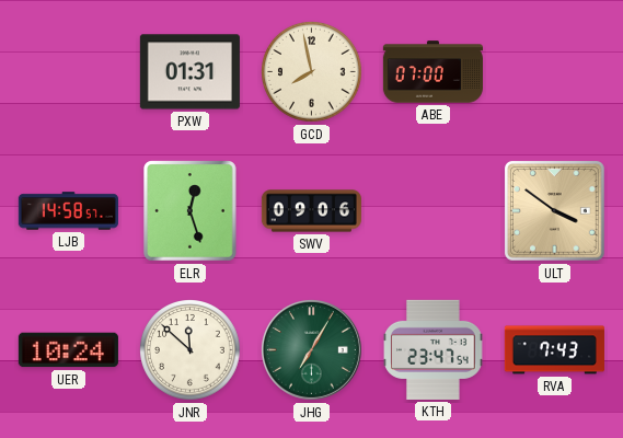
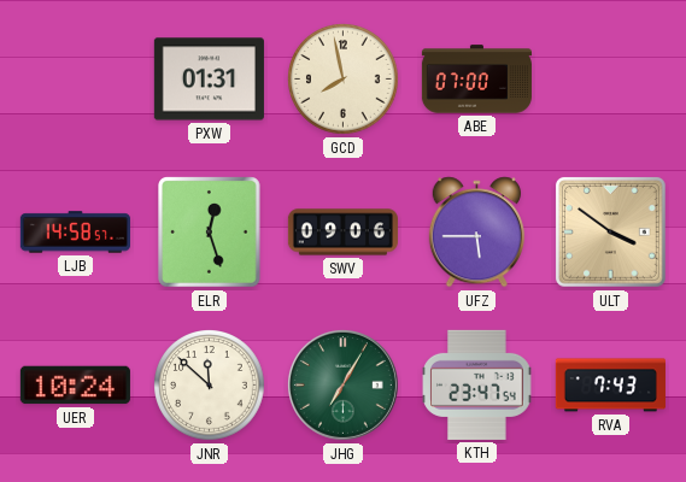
UFZ: none -> 5:45 (476, 233)
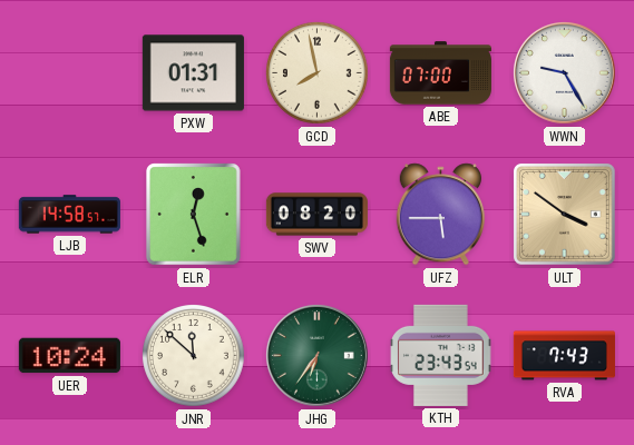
WWN: none -> 9:25 (564, 72)
SWV: 09:06 -> 08:20 (316, 215)
JHG: 7:05 -> 6:36 (316, 355)
KTH: 23:47 -> 23:43 (441, 355)
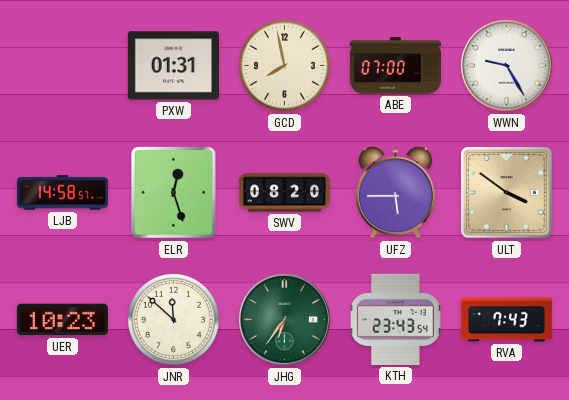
UER: 10:24 -> 10:23 (62, 320)
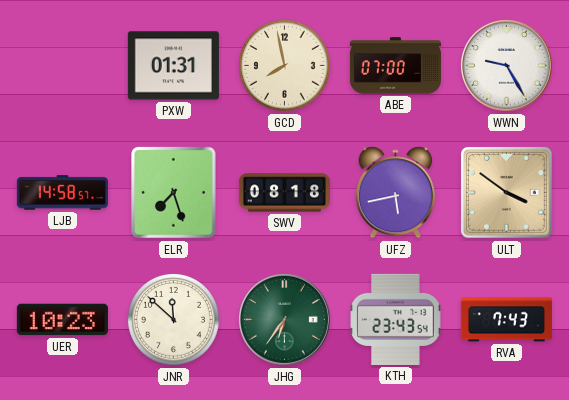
ELR: 12:27 -> 7:27 (174, 193)
SWV: 08:20 -> 08:18 (284, 193)
UFZ: 5:45 -> 5:43 (395, 193)
